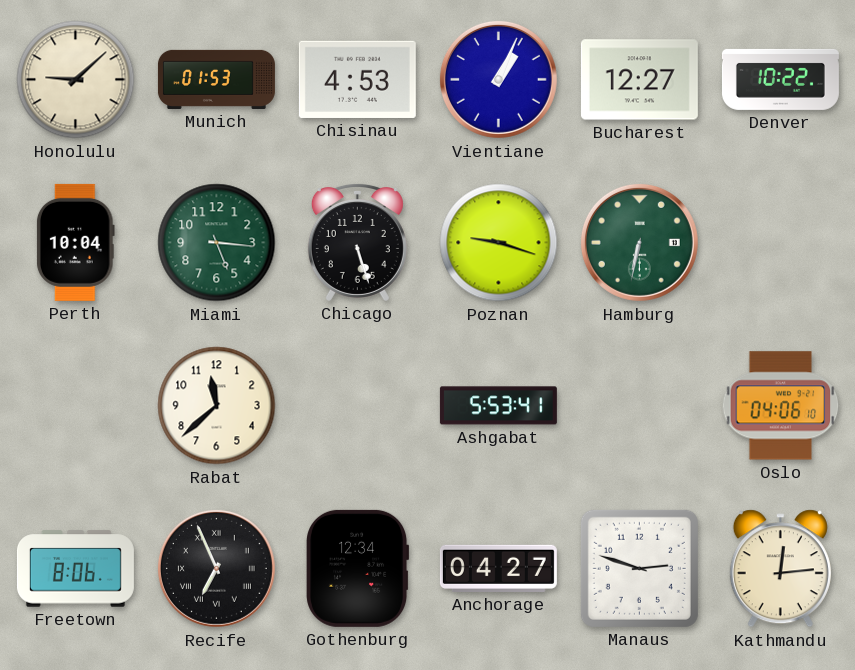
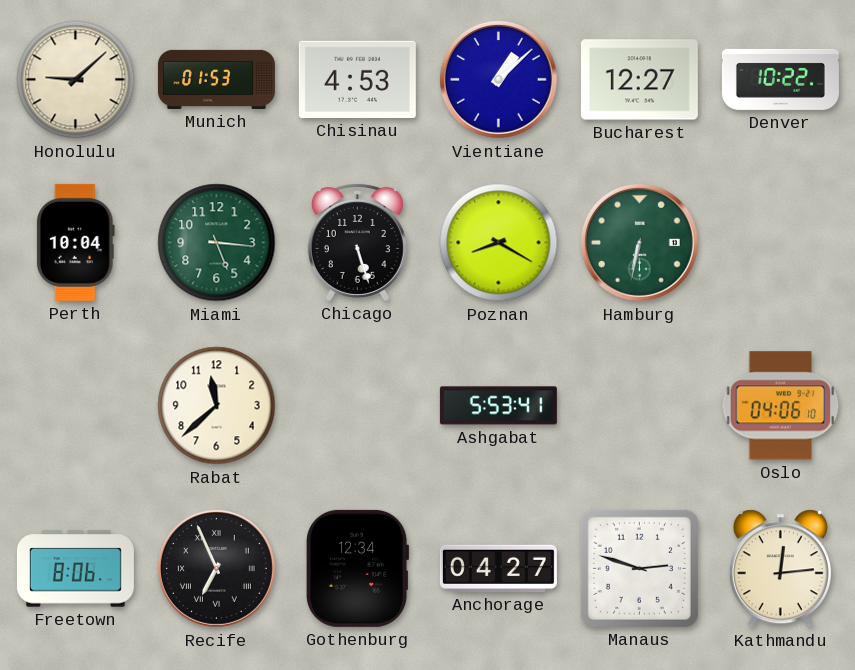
Vientiane: 1:04 -> 1:08 (498, 79)
Poznan: 9:18 -> 8:20 (499, 243)
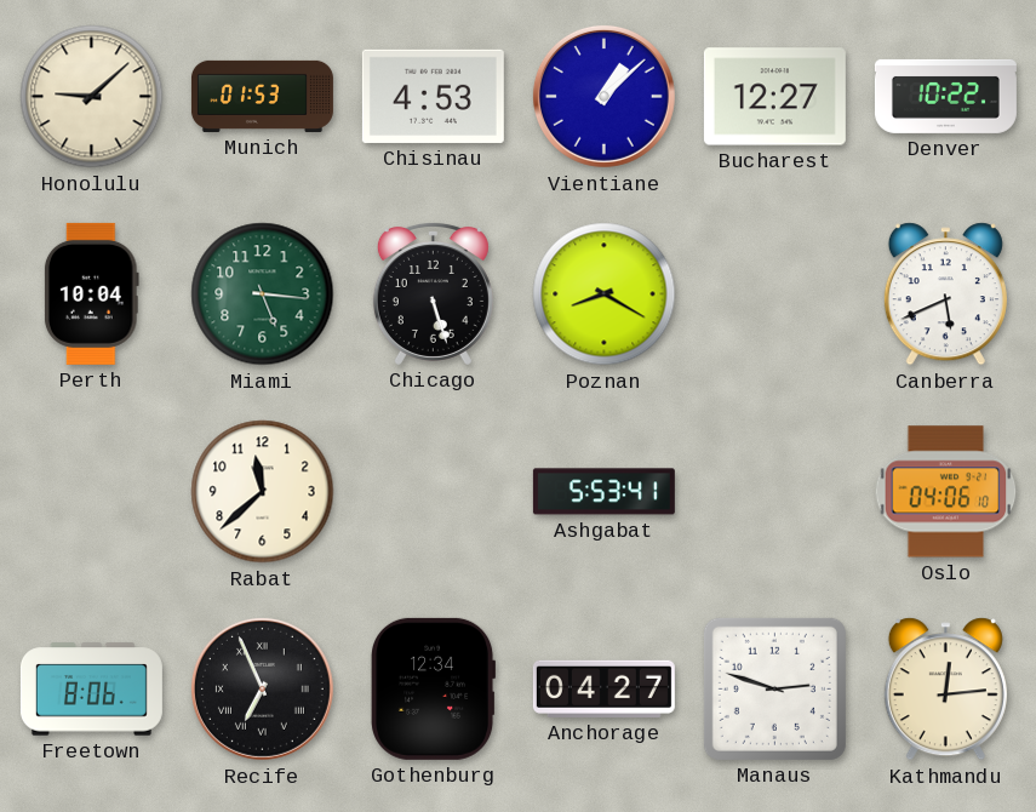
Hamburg: 6:32 -> none (639, 242)
Canberra: none -> 5:41 (945, 295)
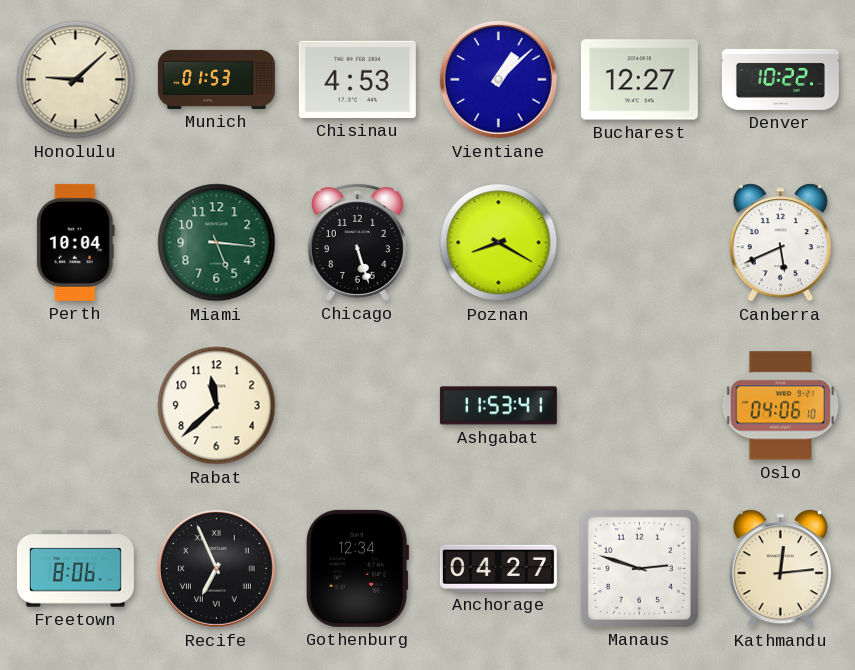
Ashgabat: 5:53 -> 11:53 (498, 406)
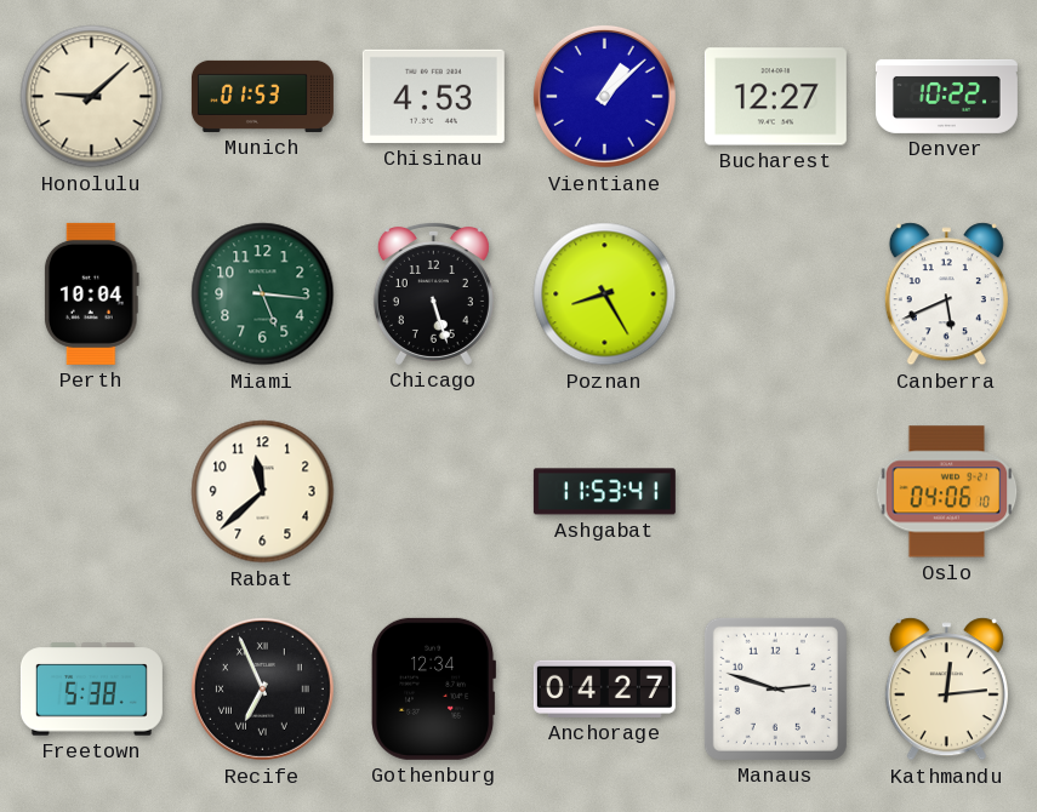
Poznan: 8:20 -> 8:25 (605, 295)
Freetown: 8:06 -> 5:38 (91, 690)
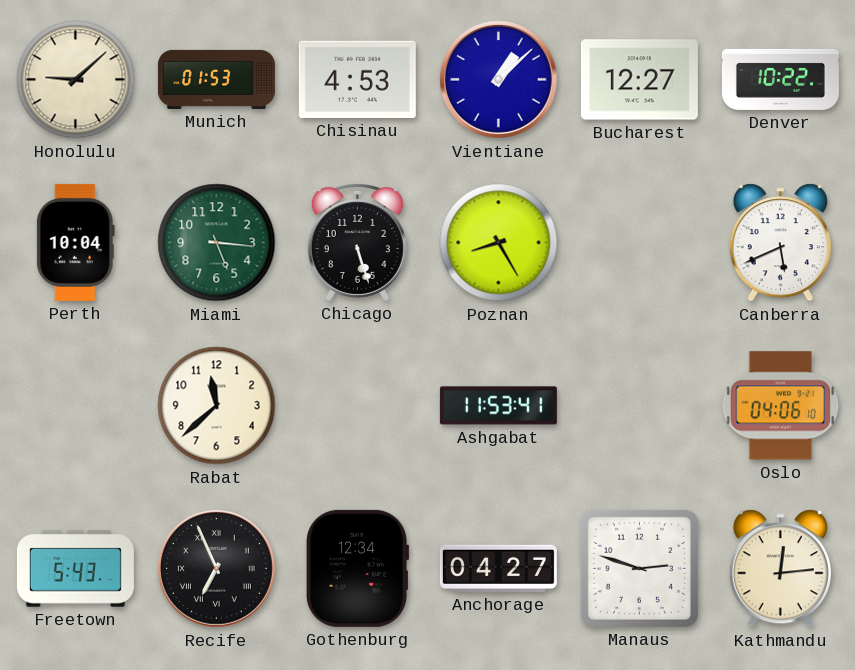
Freetown: 5:38 -> 5:43 (75, 569)
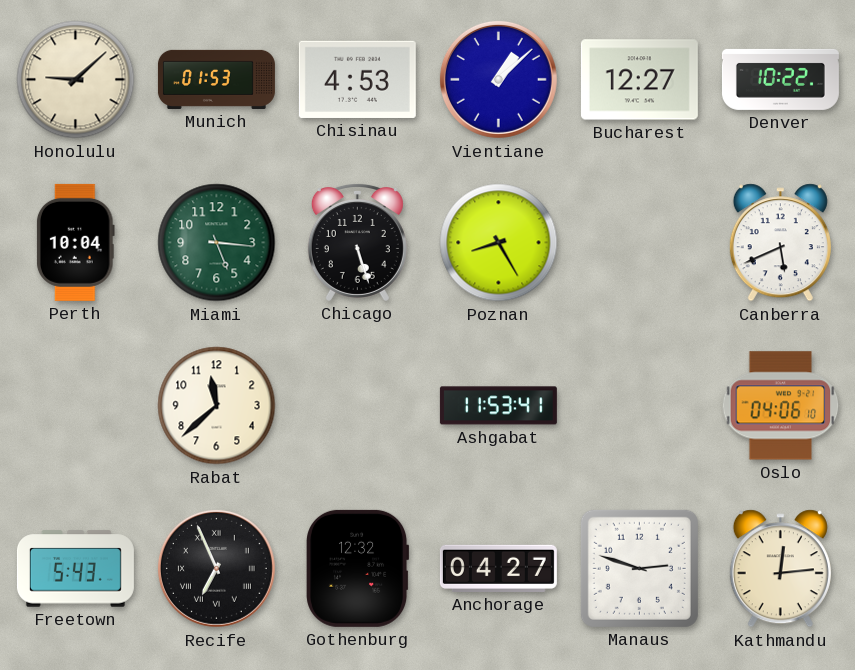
Gothenburg: 12:34 -> 12:32 (357, 568)
